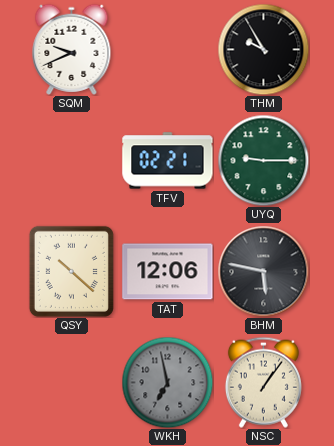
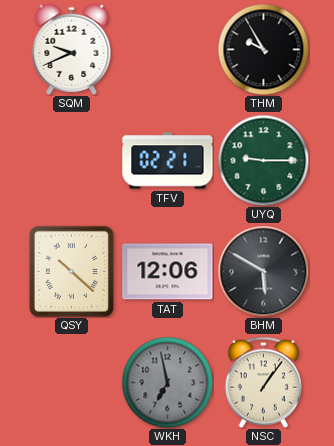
BHM: 5:47 -> 5:50 (263, 271)
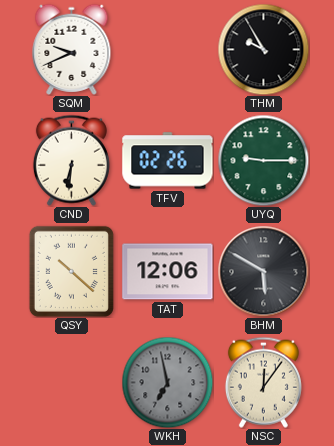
CND: none -> 6:31 (71, 160)
TFV: 02:21 -> 02:26 (168, 161)
NSC: 1:06 -> 12:06 (263, 382)
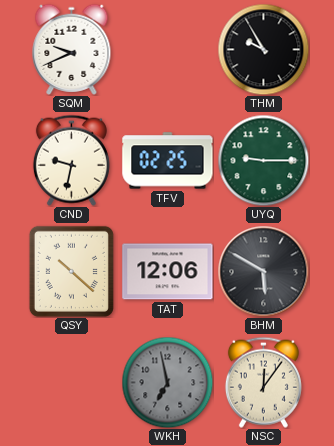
CND: 6:31 -> 9:32 (71, 160)
TFV: 02:26 -> 02:25 (168, 161)
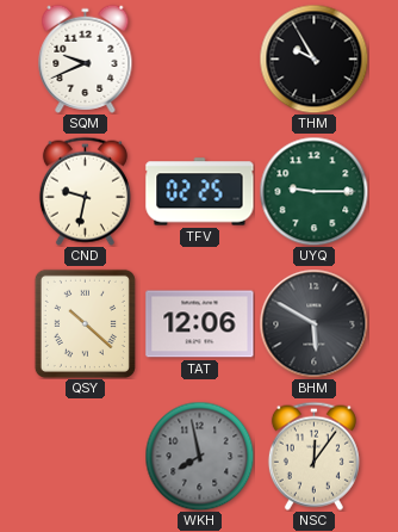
WKH: 6:58 -> 7:58 (199, 456)
